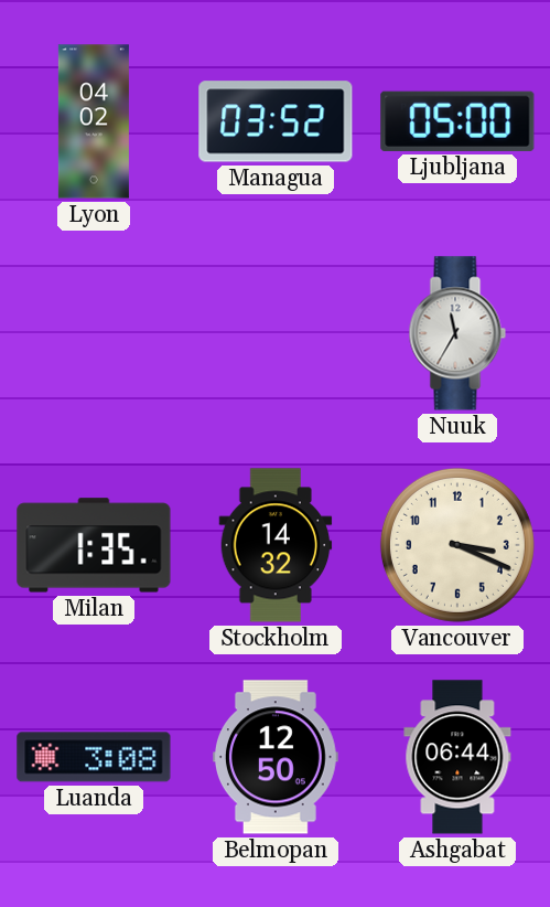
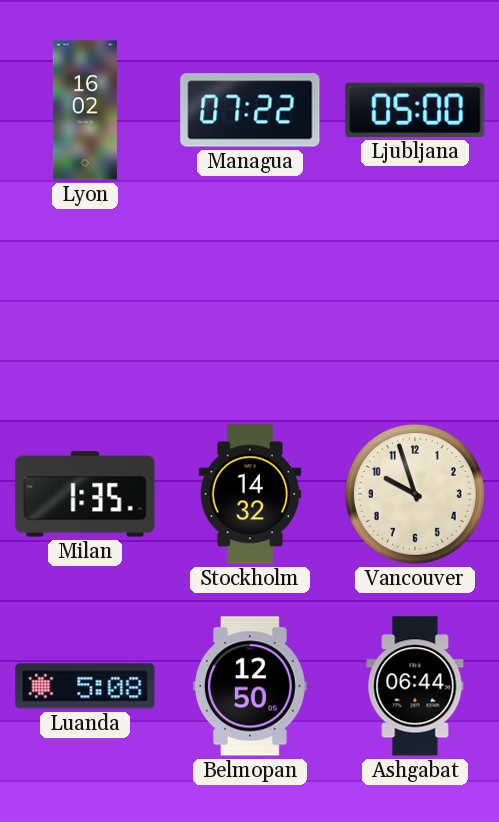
Lyon: 04:02 -> 16:02 (85, 110)
Managua: 03:52 -> 07:22 (250, 110)
Nuuk: 11:35 -> none (457, 333)
Vancouver: 3:19 -> 9:57 (415, 494)
Luanda: 3:08 -> 5:08 (85, 686)
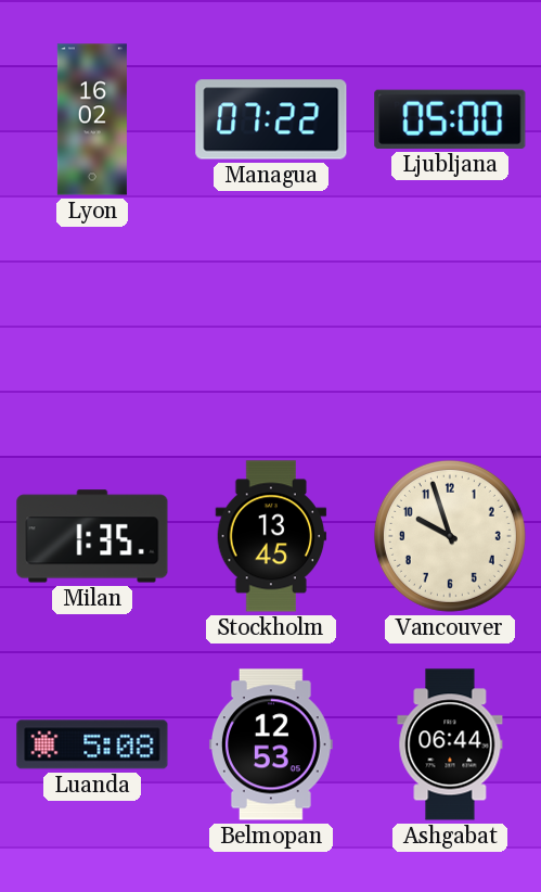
Stockholm: 14:32 -> 13:45 (271, 536)
Belmopan: 12:50 -> 12:53 (271, 744)
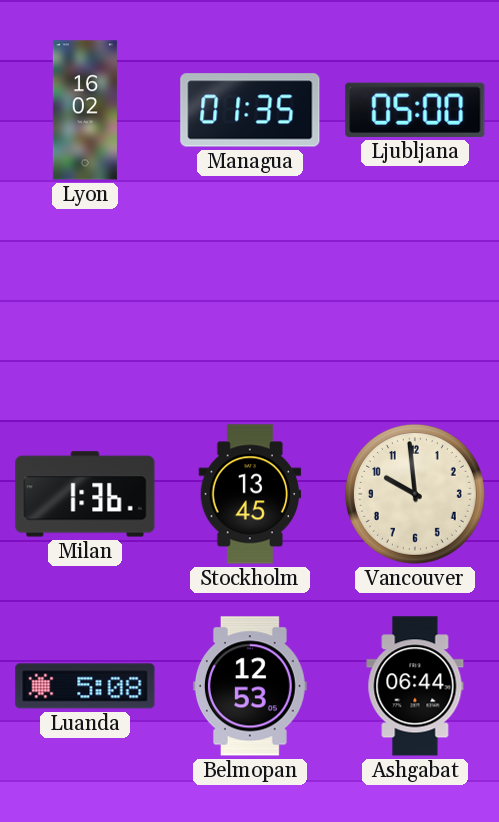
Managua: 07:22 -> 01:35 (250, 110)
Milan: 1:35 -> 1:36 (85, 494)
Vancouver: 9:57 -> 9:59 (415, 494)
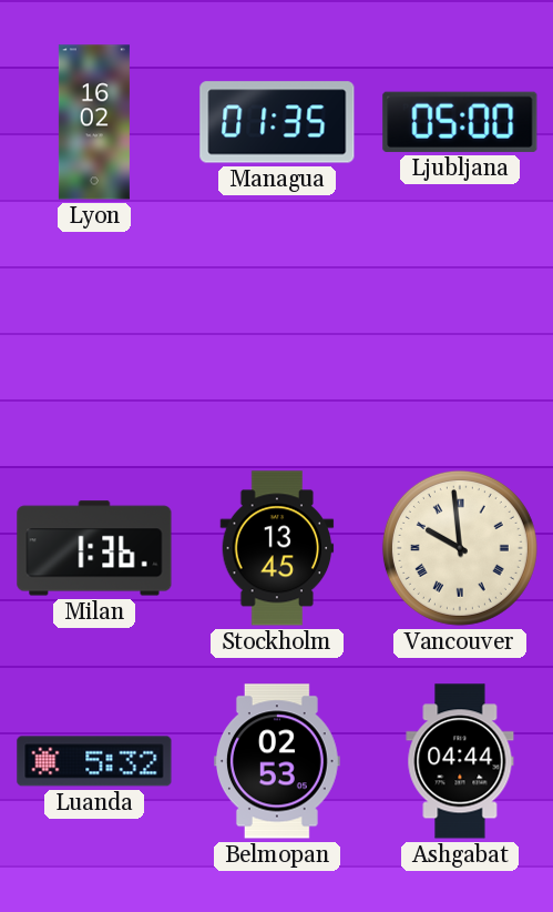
Vancouver numerals: Arabic -> Roman (460, 548)
Luanda: 5:08 -> 5:32 (94, 761)
Belmopan: 12:53 -> 02:53 (277, 761)
Ashgabat: 06:44 -> 04:44 (460, 761)
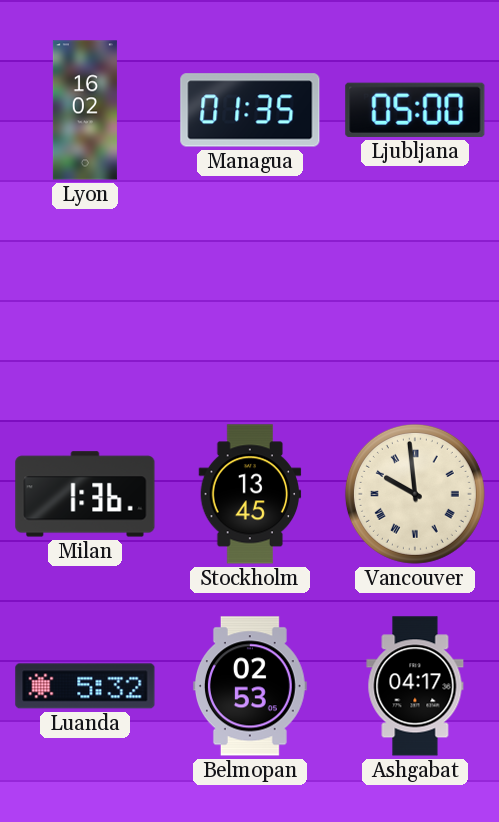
Ashgabat: 04:44 -> 04:17 (415, 686)
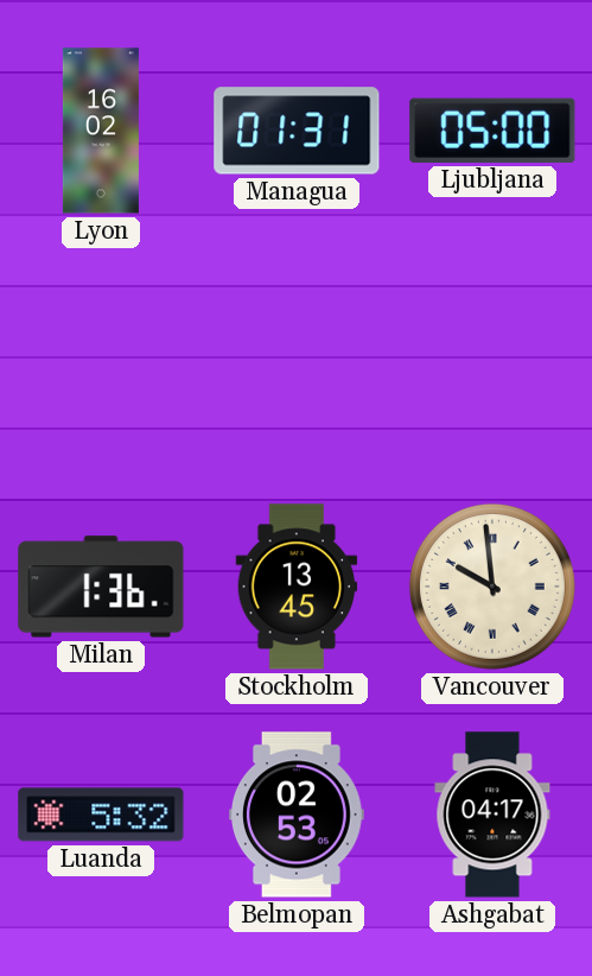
Managua: 01:35 -> 01:31 (297, 131)
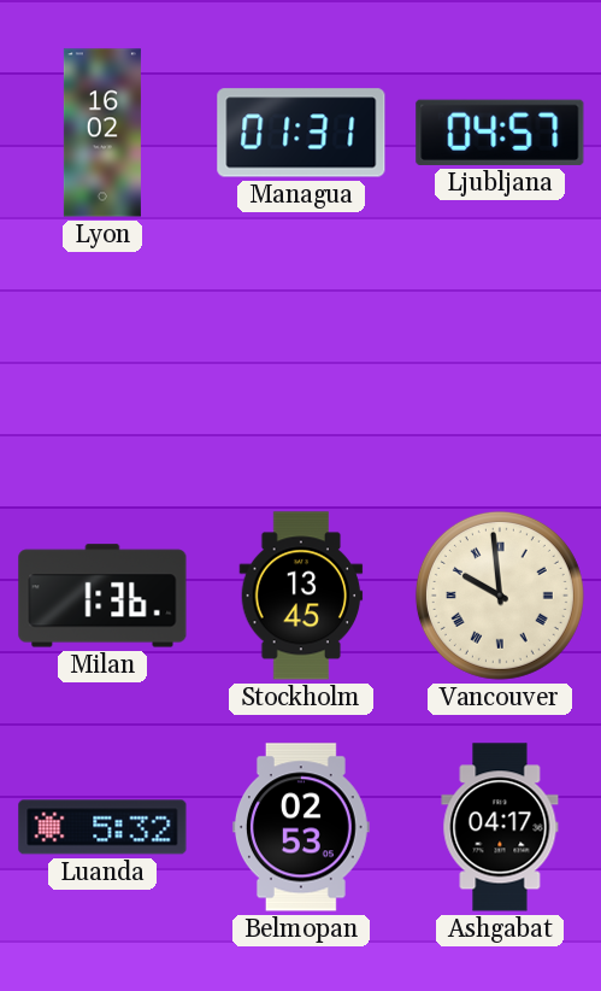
Ljubljana: 05:00 -> 04:57 (500, 133)
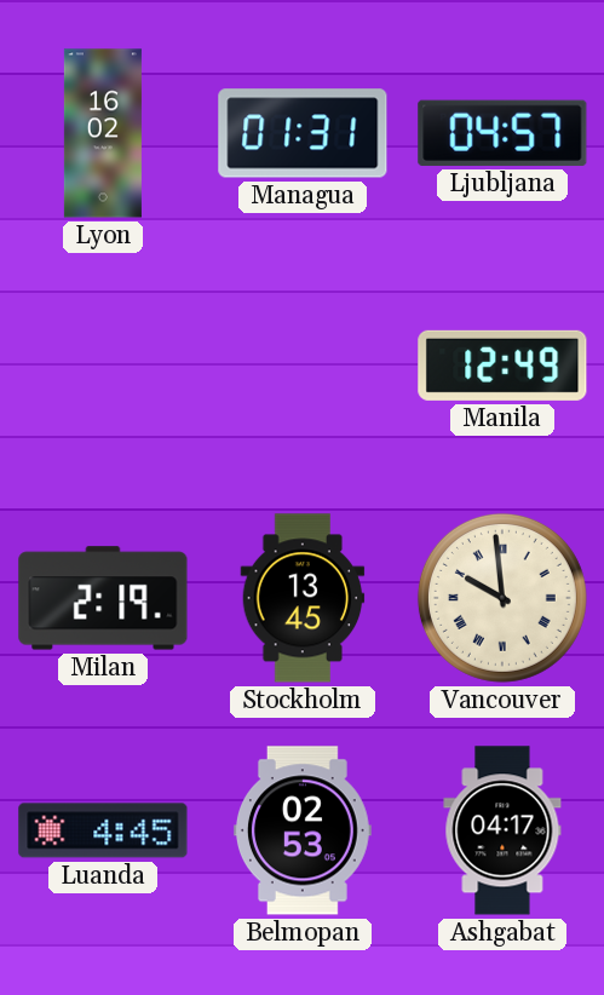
Manila: none -> 12:49 (502, 366)
Milan: 1:36 -> 2:19 (103, 598)
Luanda: 5:32 -> 4:45 (103, 830)
